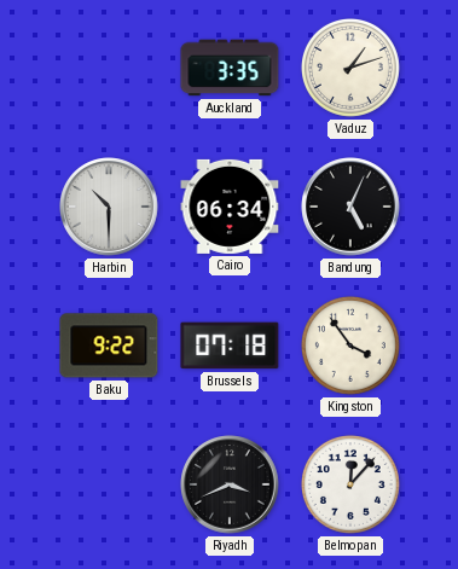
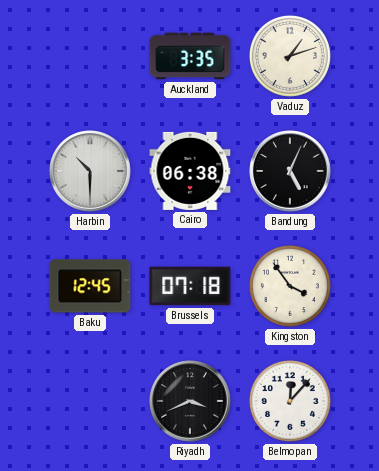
Cairo: 06:34 -> 06:38 (190, 171)
Baku: 9:22 -> 12:45 (90, 286)
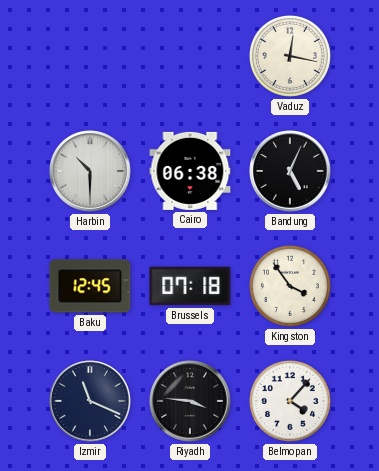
Auckland: 3:35 -> none (190, 56)
Vaduz: 1:12 -> 12:17 (290, 56)
Izmir: none -> 11:19 (90, 401)
Riyadh: 3:41 -> 3:46 (190, 401)
Belmopan: 12:07 -> 4:07 (290, 401)
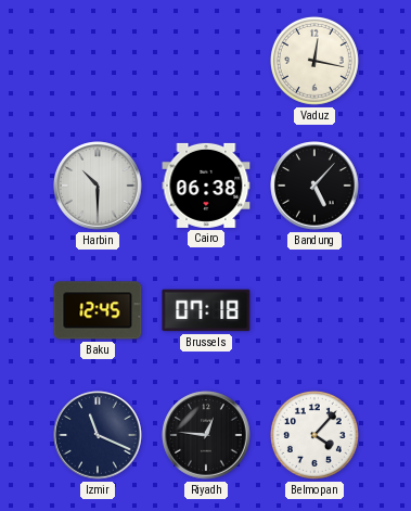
Bandung: 5:04 -> 5:07 (314, 186)
Kingston: 3:54 -> none (290, 286)
Riyadh: 3:46 -> 12:46 (206, 435)
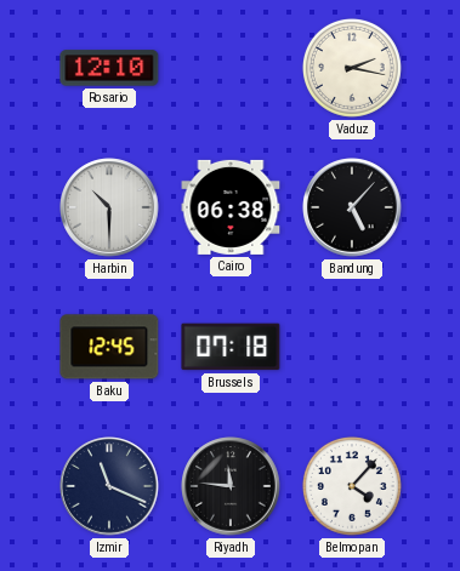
Rosario: none -> 12:10 (109, 68)
Vaduz: 12:17 -> 2:17 (352, 68)
Riyadh: 12:46 -> 11:46 (231, 486)
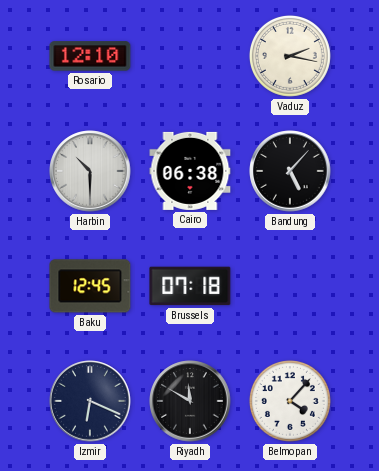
Izmir: 11:19 -> 6:19 (90, 401)
Riyadh: 11:46 -> 11:50 (190, 401)
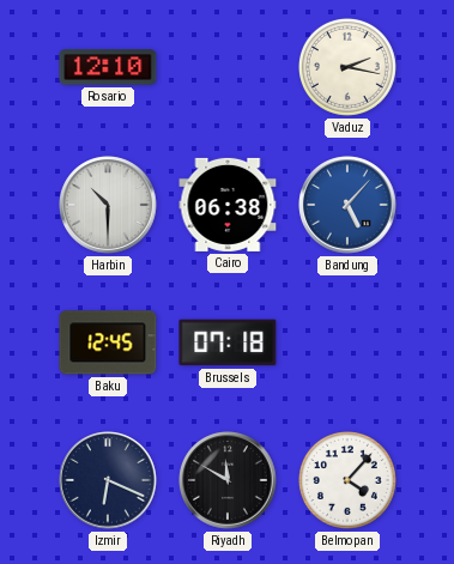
Bandung dial: black -> blue (347, 205)
